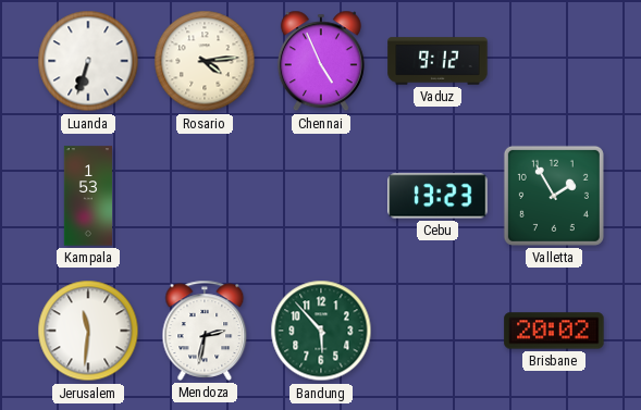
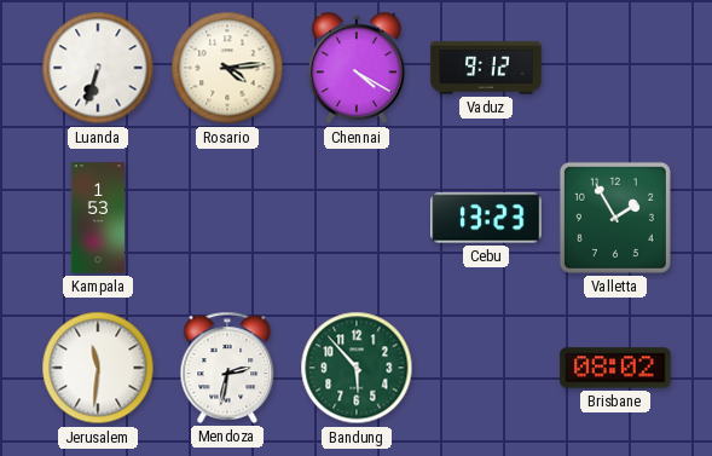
Chennai: 4:56 -> 4:20 (357, 68)
Brisbane: 20:02 -> 08:02 (615, 368)
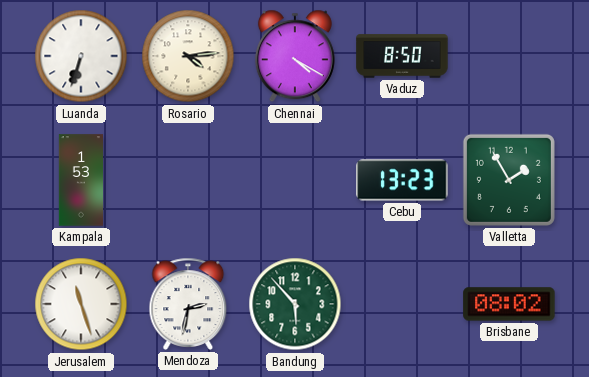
Vaduz: 9:12 -> 8:50 (402, 56)
Jerusalem: 11:31 -> 11:27 (81, 304)
